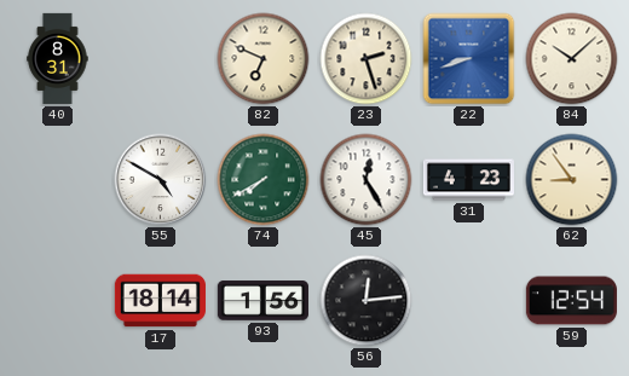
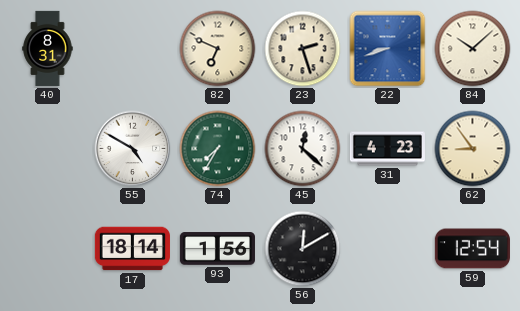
74: 7:40 -> 7:35 (218, 149)
45: 12:25 -> 12:22 (303, 149)
56: 12:14 -> 12:10 (303, 249)
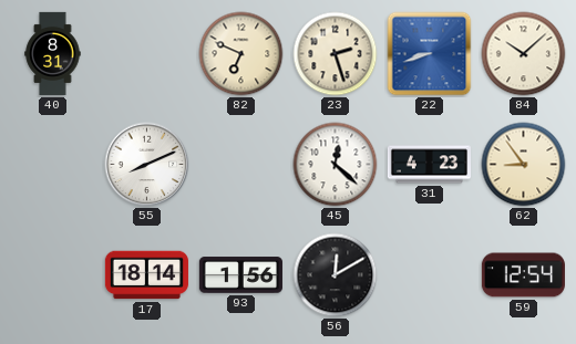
55: 4:50 -> 8:11 (147, 165)
74: 7:35 -> none (218, 149)
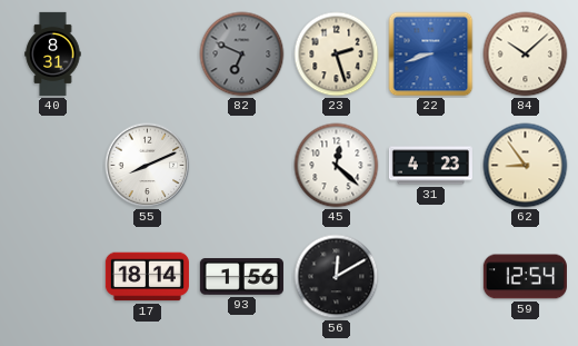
82 dial: cream -> grey (242, 55)
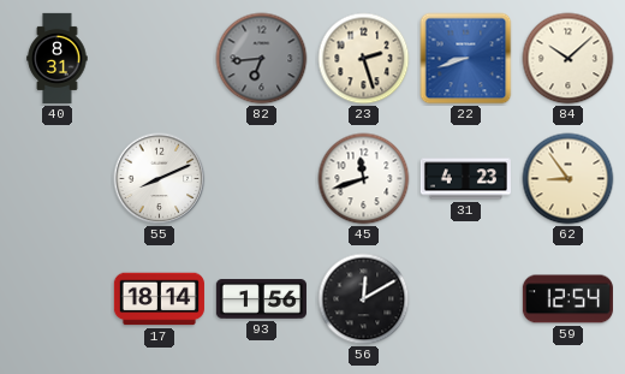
82: 6:49 -> 6:44 (262, 59)
45: 12:22 -> 11:42 (364, 179)
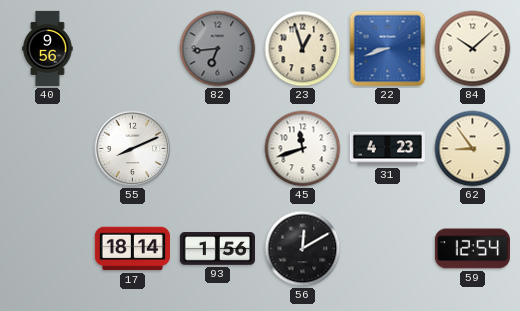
40: 8:31 -> 9:56 (48, 48)
23: 2:27 -> 12:57 (303, 49)
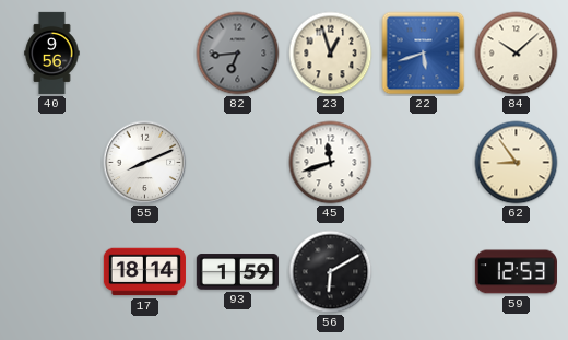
22: 8:42 -> 5:42 (424, 54)
31: 4:23 -> none (387, 149)
93: 1:56 -> 1:59 (237, 272)
56: 12:10 -> 6:10 (331, 272)
59: 12:54 -> 12:53 (516, 272)
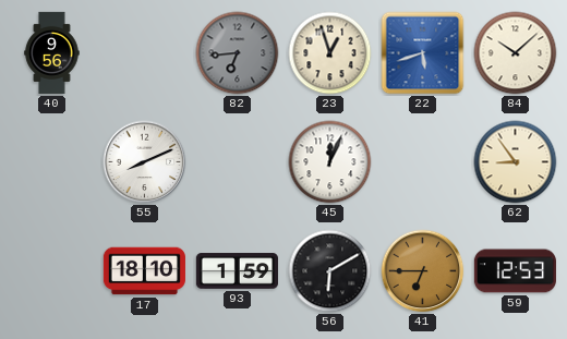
45: 11:42 -> 12:04 (330, 162)
17: 18:14 -> 18:10 (144, 271)
41: none -> 6:45 (423, 271)
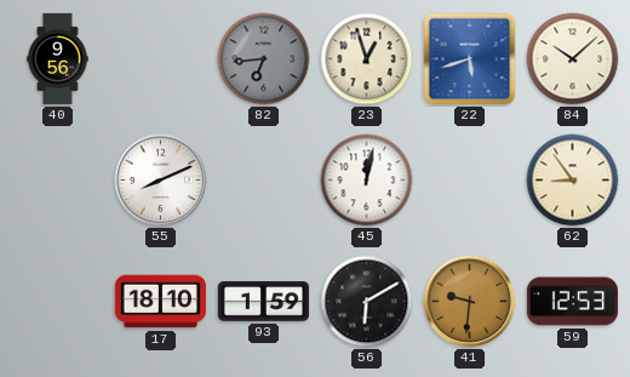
45: 12:04 -> 12:02 (367, 181)
41: 6:45 -> 9:31 (470, 302)
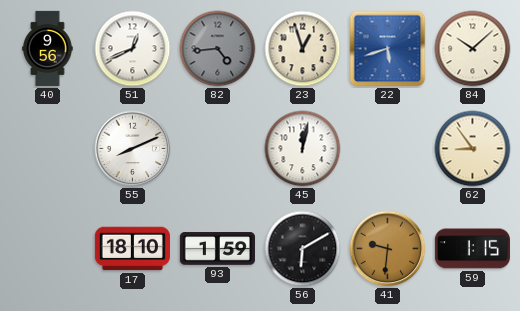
51: none -> 12:41 (133, 49)
82: 6:44 -> 4:44 (218, 49)
59: 12:53 -> 1:15 (472, 249)
